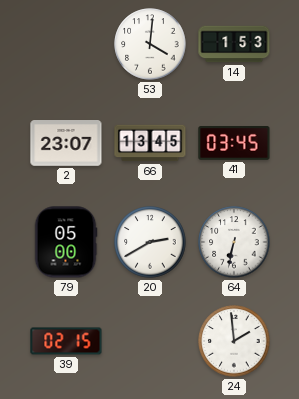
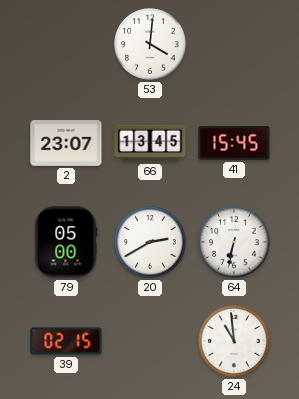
14: 1:53 -> none (234, 44)
41: 03:45 -> 15:45 (234, 143)
24: 1:59 -> 10:59 (234, 341)
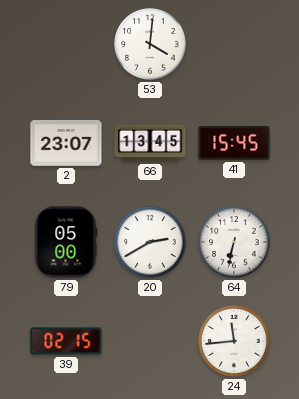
24: 10:59 -> 11:44 (234, 341)
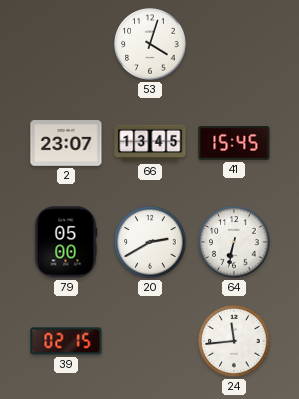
53: 4:01 -> 4:03 (150, 44)
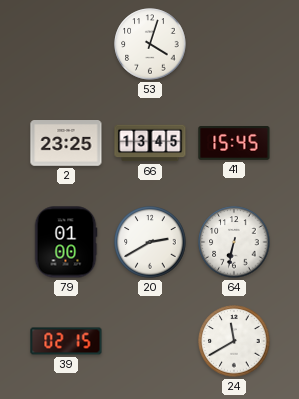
2: 23:07 -> 23:25 (66, 144)
79: 05:00 -> 01:00 (66, 242)
24: 11:44 -> 11:40 (234, 341)
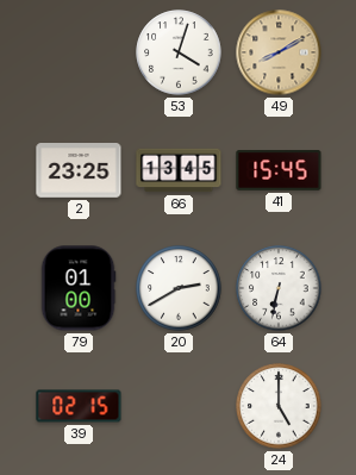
49: none -> 8:10 (279, 52)
24: 11:40 -> 5:00 (279, 406)
